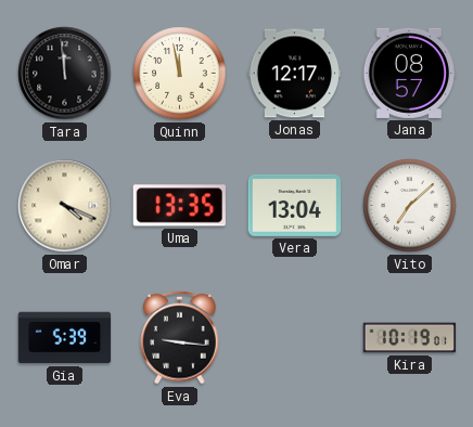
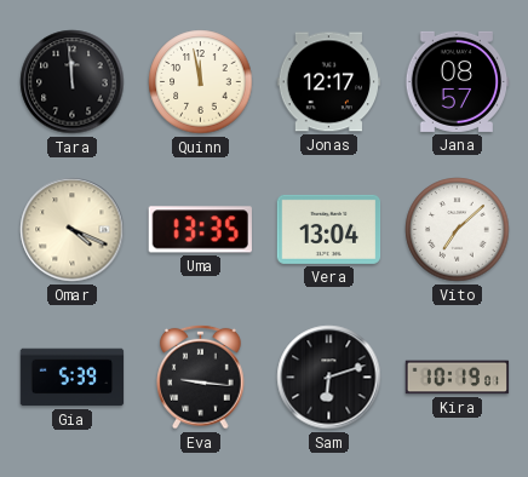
Sam: none -> 6:12 (329, 378)
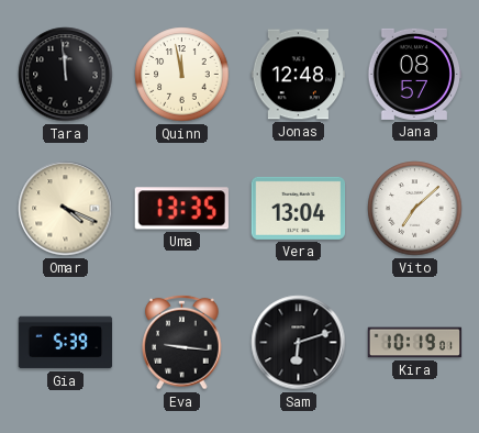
Jonas: 12:17 -> 12:48 (299, 75)
